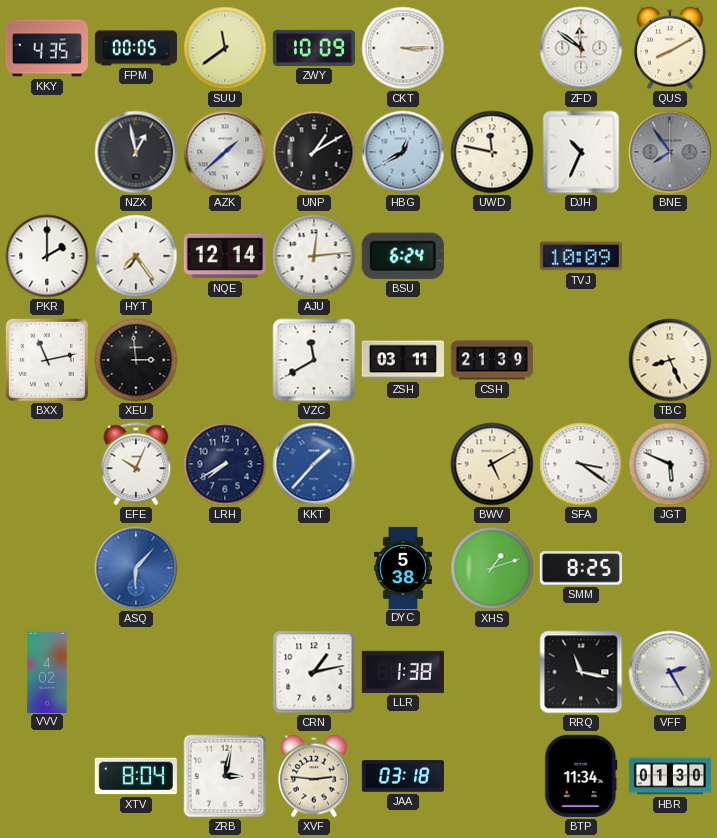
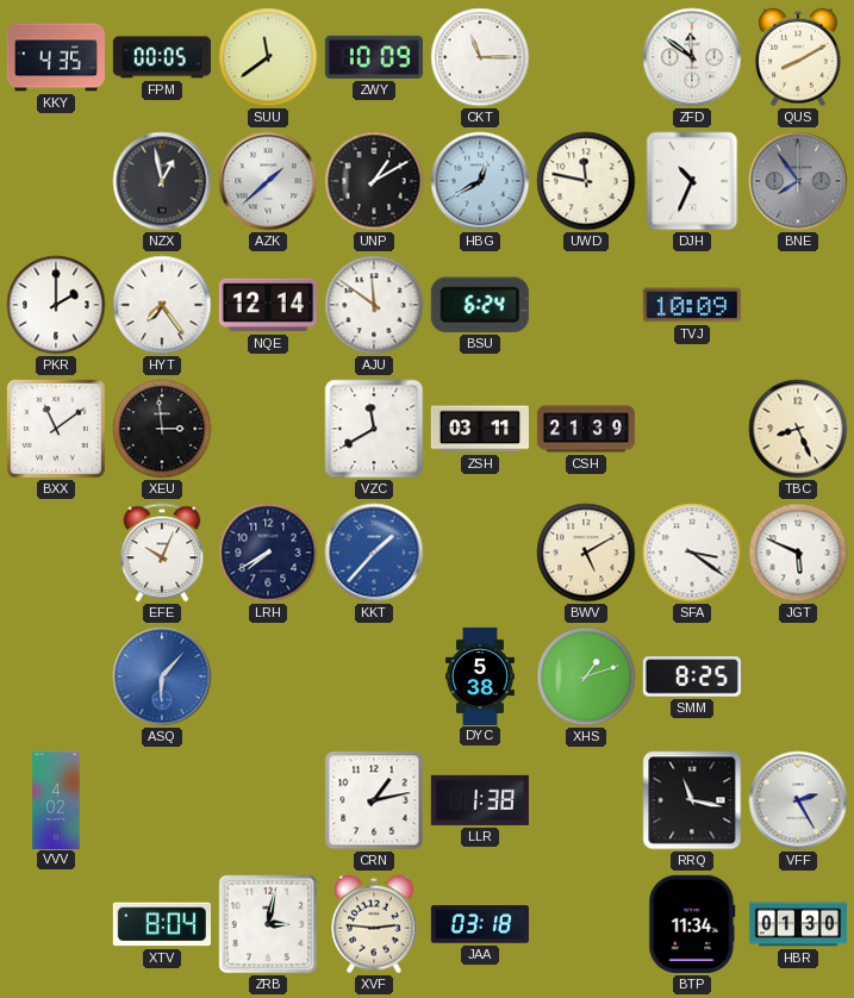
CKT: 3:15 -> 11:15 (480, 57)
AJU: 12:14 -> 11:51 (374, 305)
BXX: 11:13 -> 11:09 (56, 429)
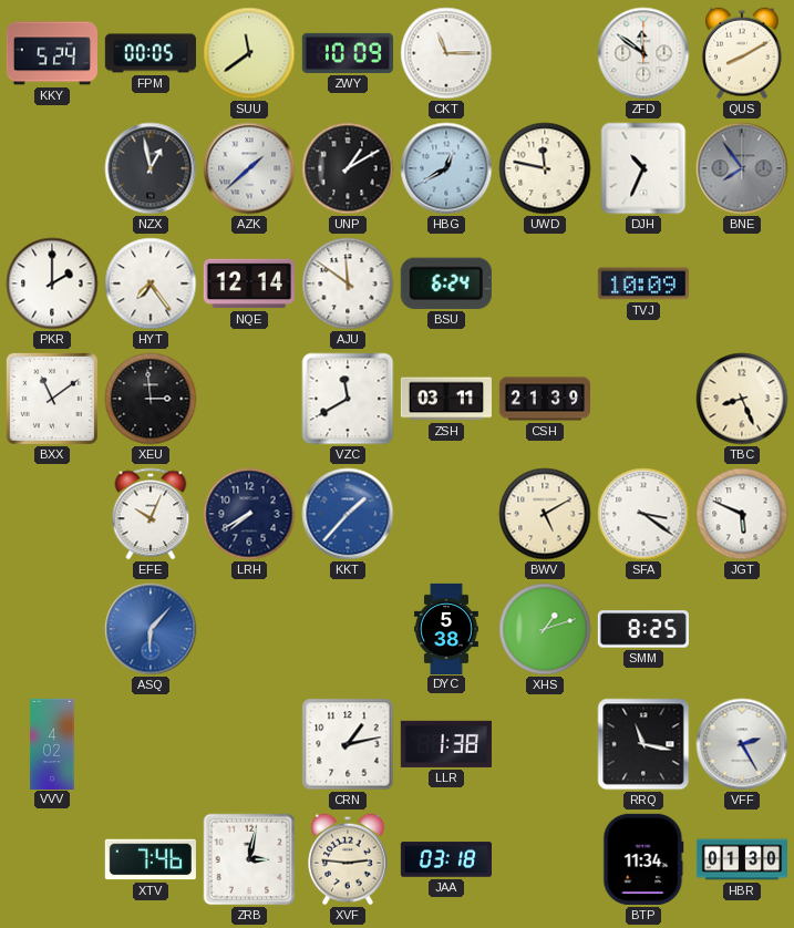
KKY: 4:35 -> 5:24 (51, 53)
XTV: 8:04 -> 7:46 (151, 859)
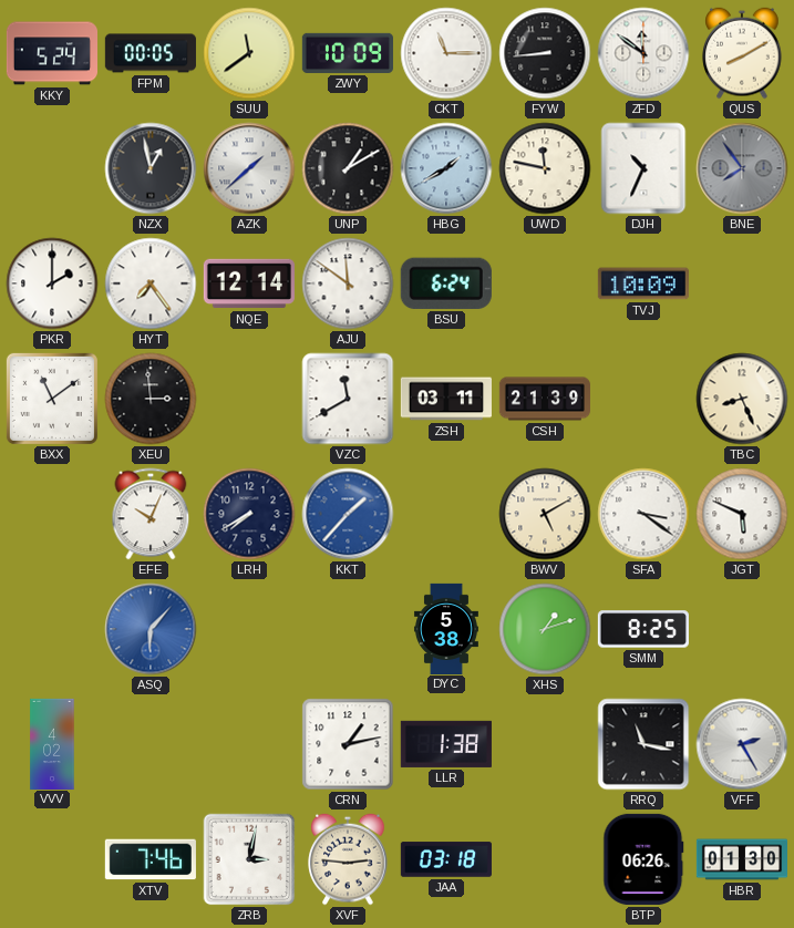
FYW: none -> 8:44 (545, 53)
HBG: 12:40 -> 1:40 (446, 168)
BTP: 11:34 -> 06:26 (643, 859)
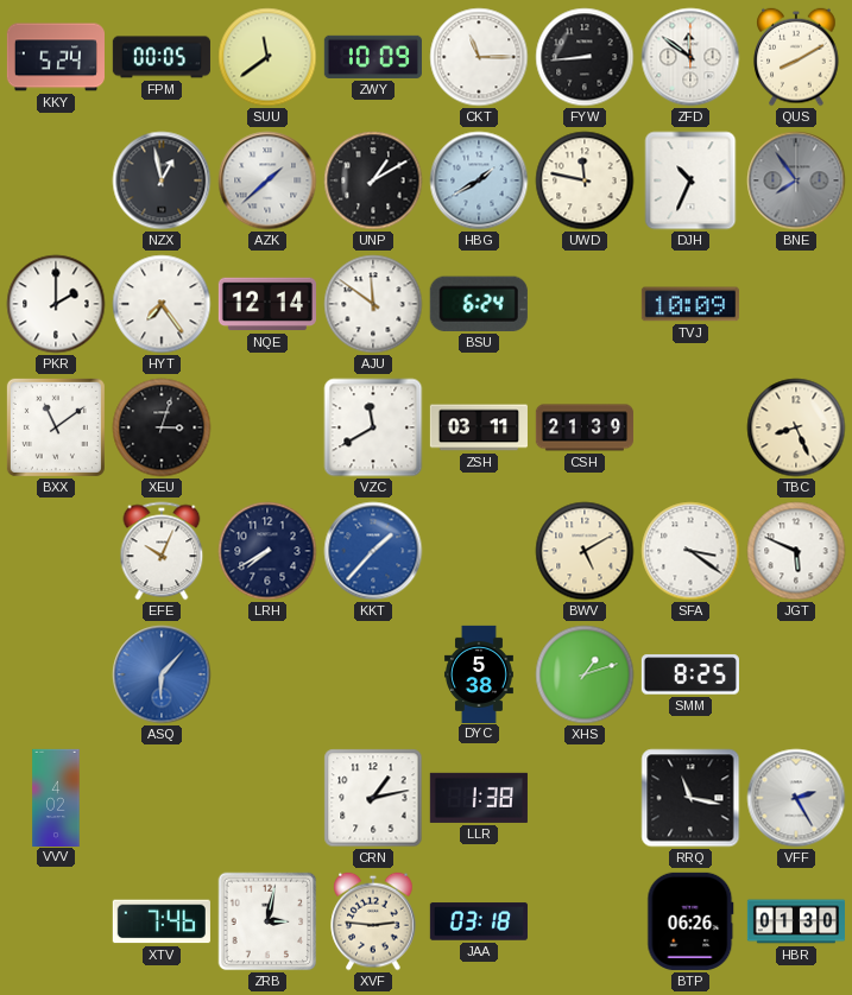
XEU: 2:59 -> 3:03 (162, 427)
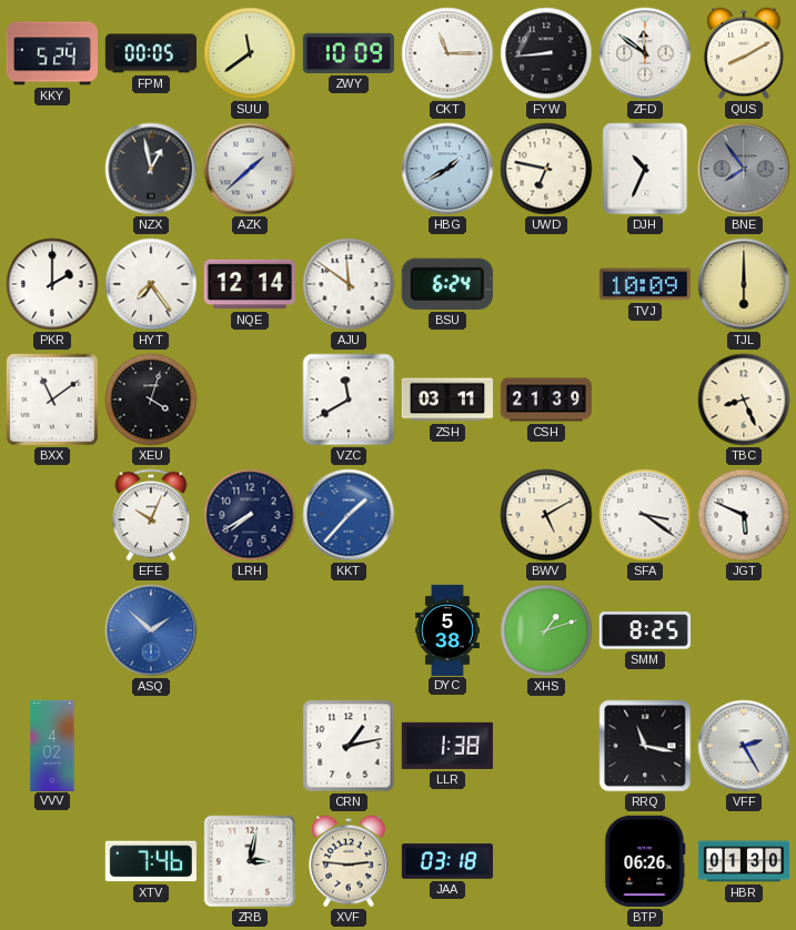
UNP: 1:10 -> none (373, 180)
UWD: 11:47 -> 6:47 (546, 169)
TJL: none -> 6:00 (744, 284)
XEU: 3:03 -> 4:03 (151, 400)
ASQ: 6:07 -> 1:52 (151, 630)
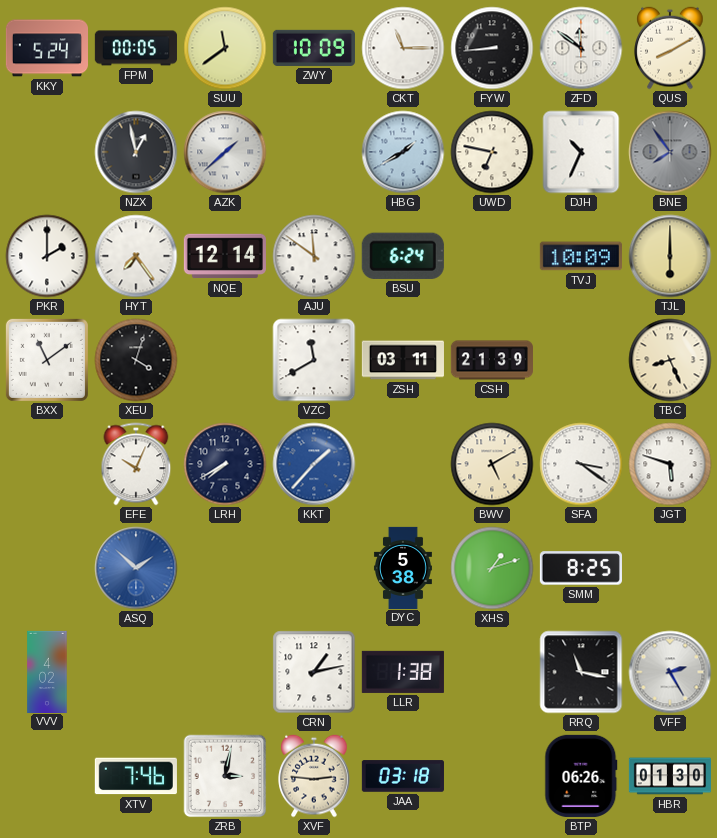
JGT: 5:49 -> 5:48 (670, 464)
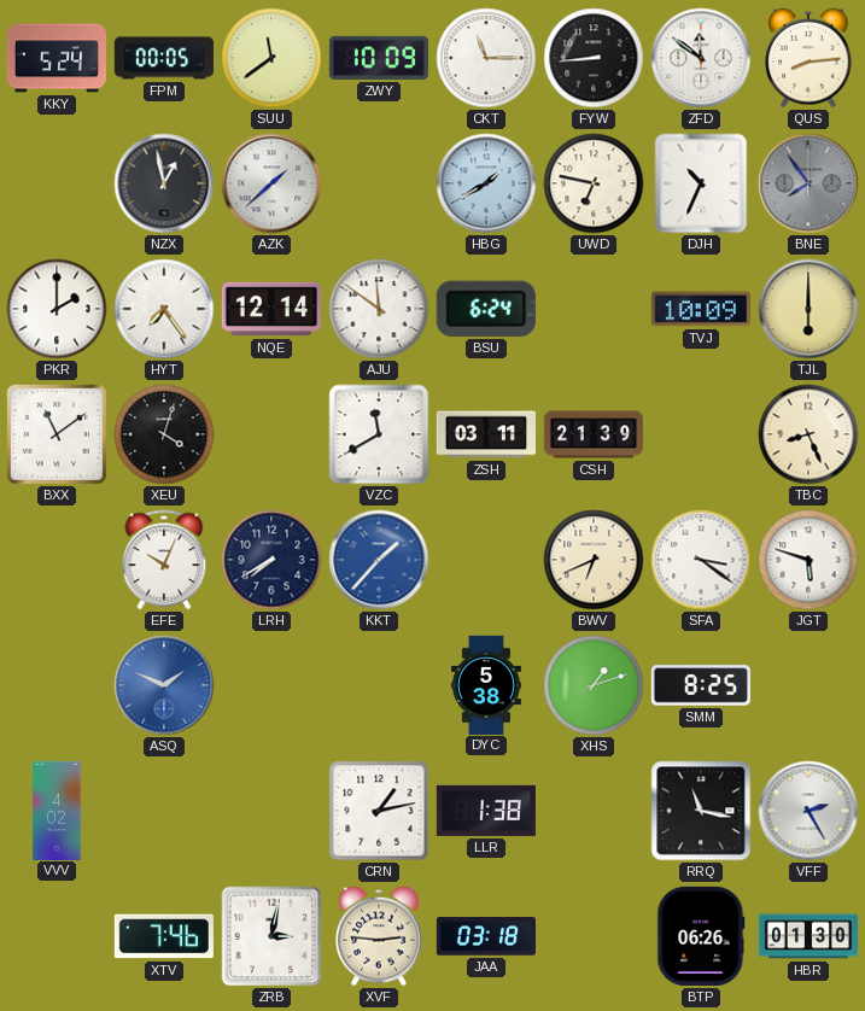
QUS: 8:10 -> 8:14 (808, 58)
BWV: 5:10 -> 6:41 (594, 560)
ASQ: 1:52 -> 1:49 (164, 685)
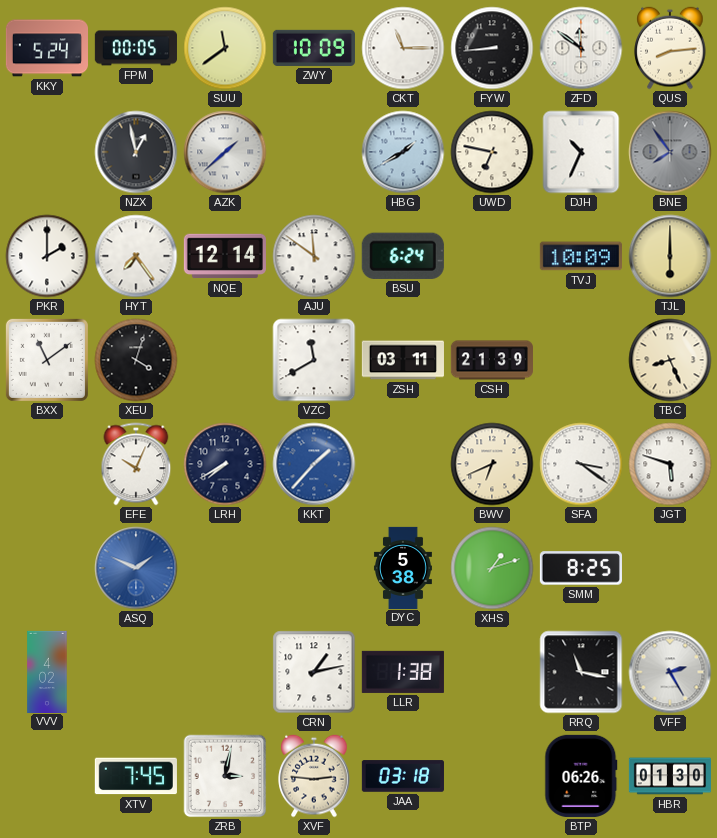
XTV: 7:46 -> 7:45 (136, 776)
